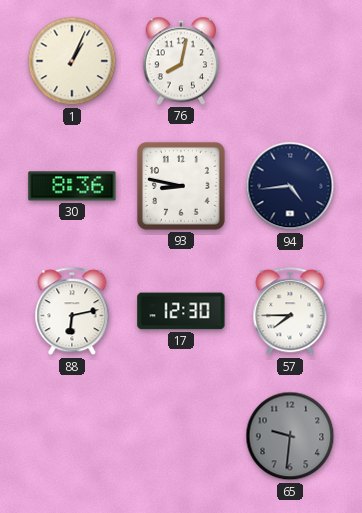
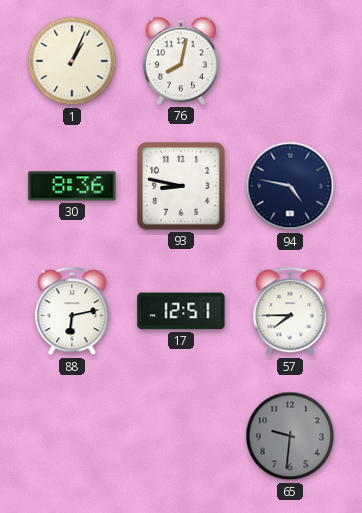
94: 4:44 -> 4:47 (290, 186)
17: 12:30 -> 12:51 (181, 311)
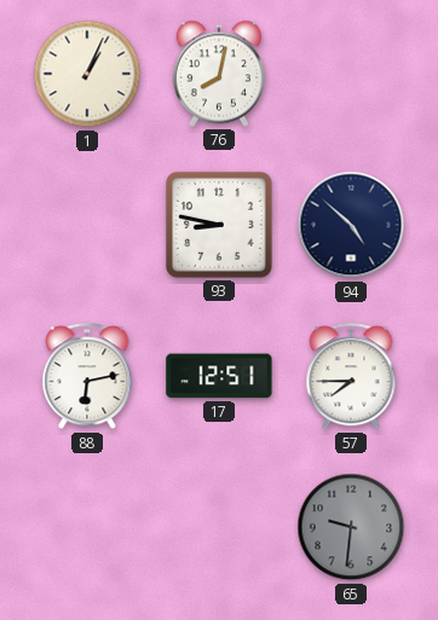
30: 8:36 -> none (72, 186)
94: 4:47 -> 4:52 (351, 225)
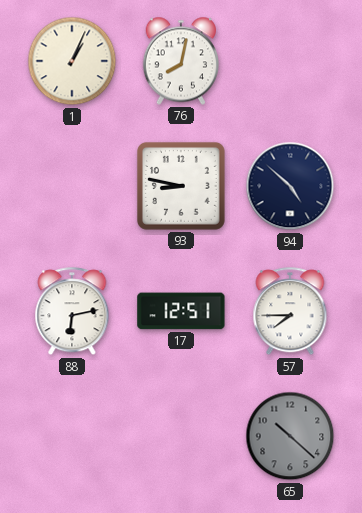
65: 9:31 -> 10:22 (290, 436)
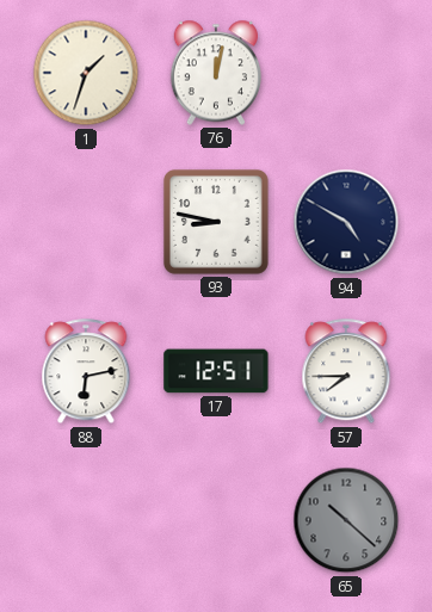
1: 1:04 -> 1:33 (86, 73)
76: 8:02 -> 12:02 (215, 73)
94: 4:52 -> 4:50 (346, 222)
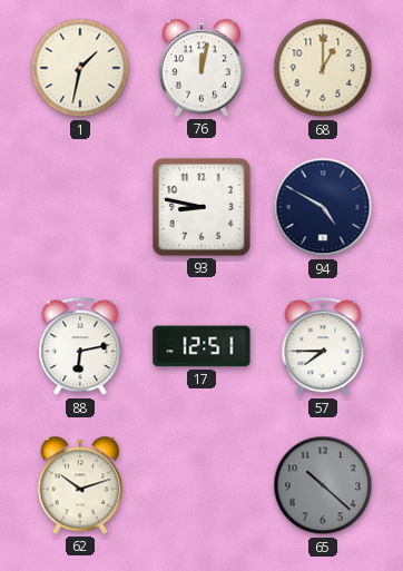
1: 1:33 -> 1:32 (80, 68)
68: none -> 1:00 (323, 68)
62: none -> 10:12 (79, 485)
